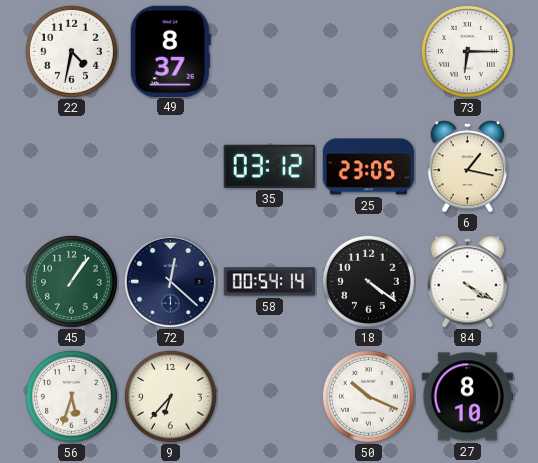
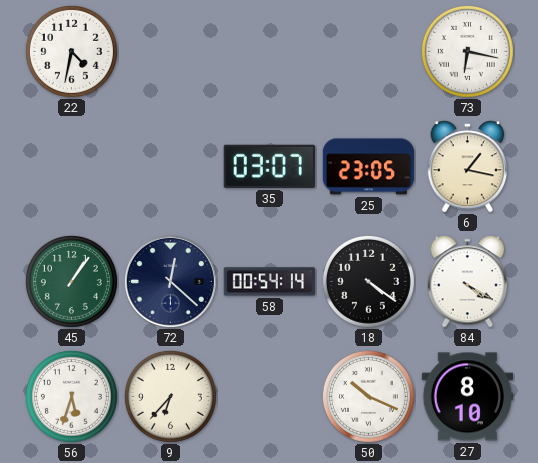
49: 8:37 -> none (170, 51)
73: 6:15 -> 6:17 (467, 51)
35: 03:12 -> 03:07 (269, 166)
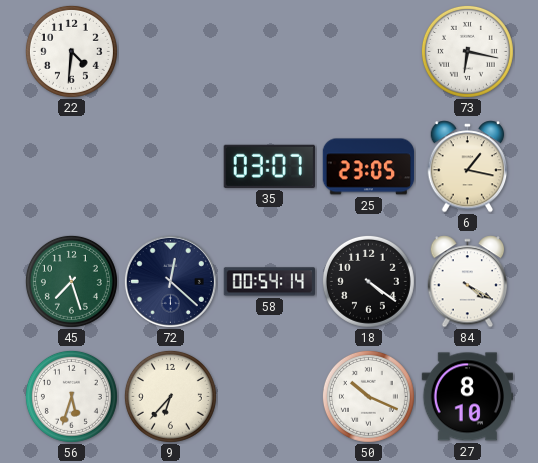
22: 4:32 -> 4:31 (71, 51)
45: 1:06 -> 7:27 (71, 281)
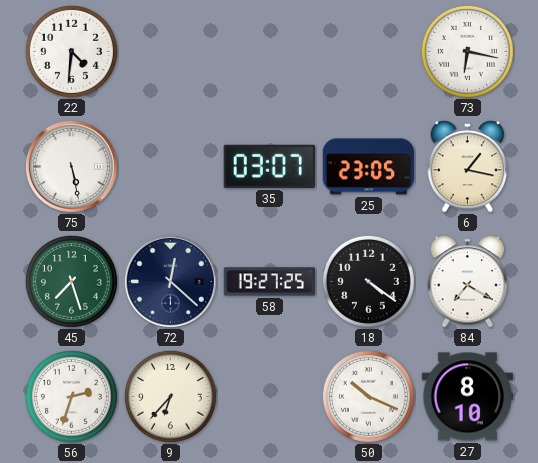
75: none -> 5:28 (71, 166)
58: 00:54 -> 19:27 (270, 282)
84: 4:20 -> 7:20 (468, 282)
56: 5:33 -> 2:33 (71, 396)
